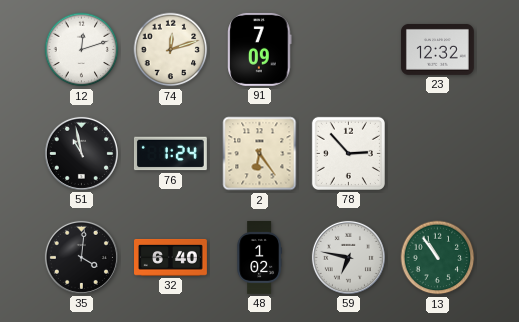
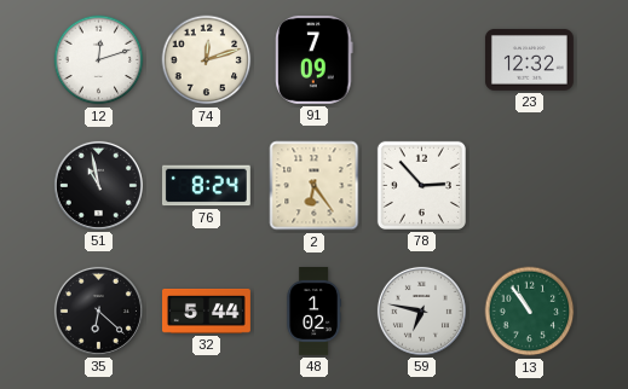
76: 1:24 -> 8:24 (206, 186)
35: 4:01 -> 6:22 (98, 310)
32: 6:40 -> 5:44 (207, 312)
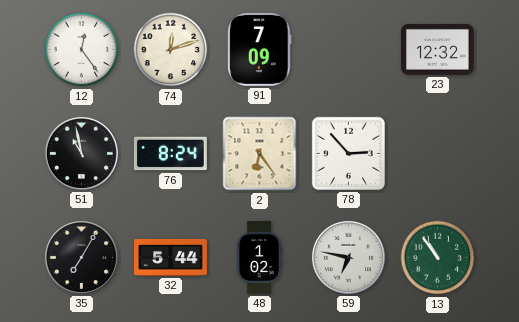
12: 12:12 -> 12:24 (82, 50)
35: 6:22 -> 7:05 (81, 257)
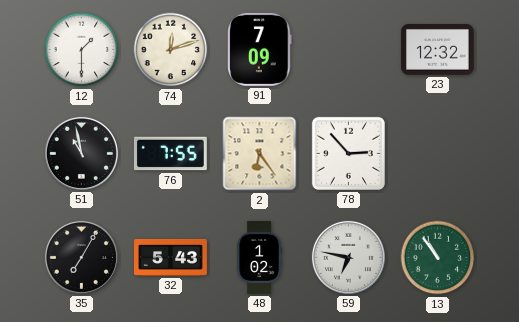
12: 12:24 -> 1:30 (82, 50)
76: 8:24 -> 7:55 (170, 154)
32: 5:44 -> 5:43 (171, 258)
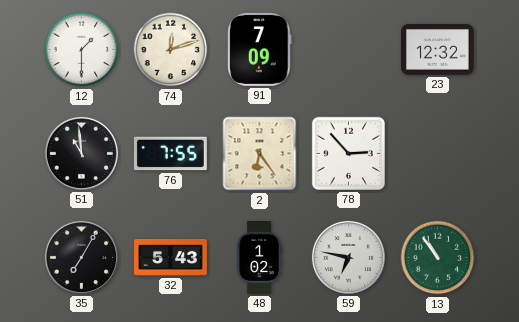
51: 10:58 -> 10:59 (81, 153)
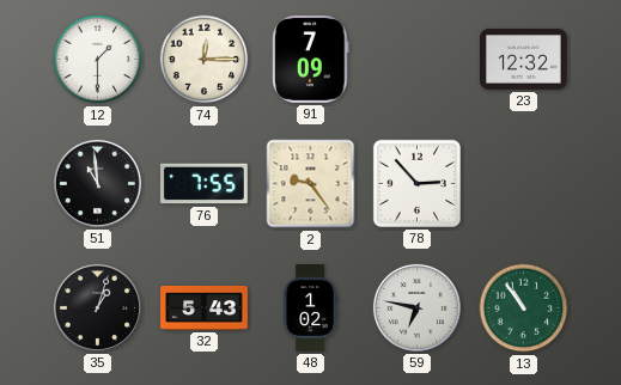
74: 12:12 -> 12:15 (205, 60)
2: 6:24 -> 9:24 (311, 184)
35: 7:05 -> 1:03 (97, 307)
